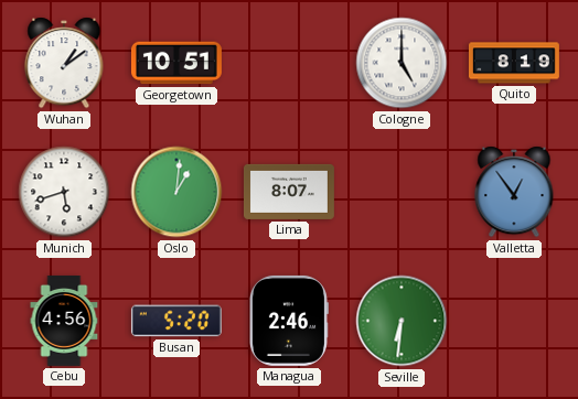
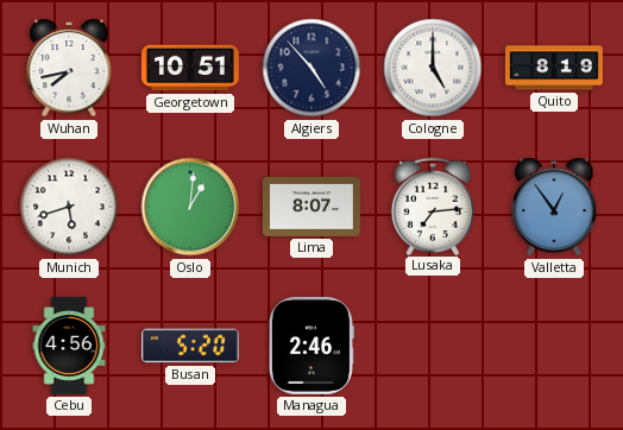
Wuhan: 1:09 -> 7:43 (69, 68)
Algiers: none -> 4:53 (311, 68)
Lusaka: none -> 7:14 (432, 205)
Seville: 6:31 -> none (402, 321)
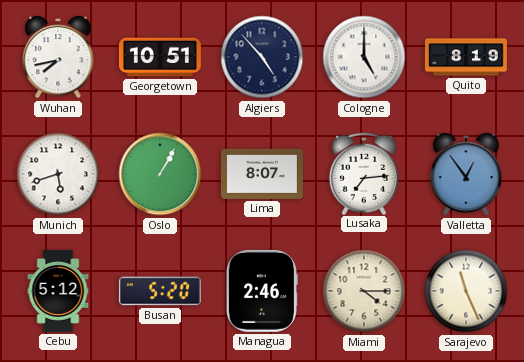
Oslo: 1:01 -> 1:05 (160, 174)
Cebu: 4:56 -> 5:12 (58, 291)
Miami: none -> 4:15 (364, 291)
Sarajevo: none -> 11:26 (466, 291)
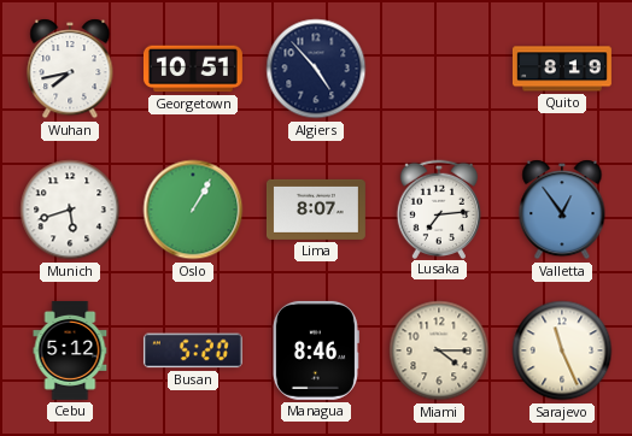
Cologne: 5:00 -> none (364, 57)
Managua: 2:46 -> 8:46 (316, 350)
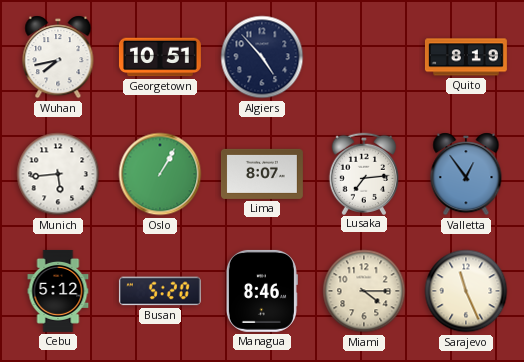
Munich: 5:42 -> 5:44 (58, 174)
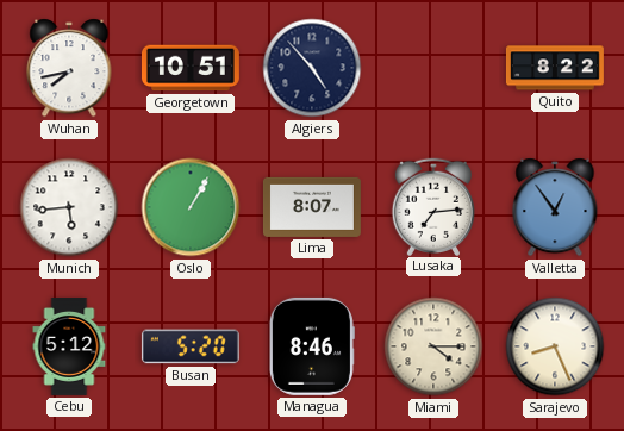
Quito: 8:19 -> 8:22 (555, 68)
Sarajevo: 11:26 -> 8:26 (555, 346)
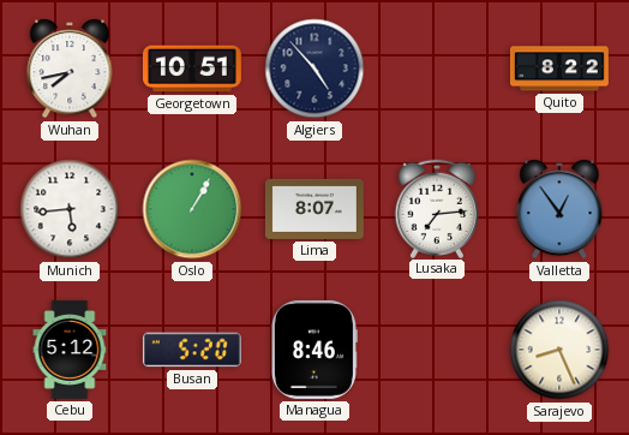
Miami: 4:15 -> none (433, 346)
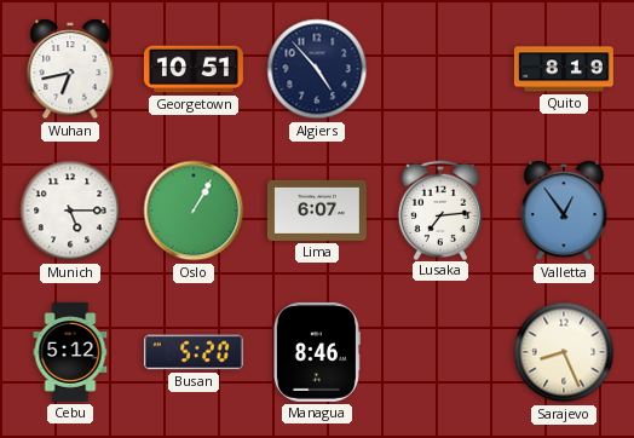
Wuhan: 7:43 -> 6:43 (70, 69)
Quito: 8:22 -> 8:19 (564, 69)
Munich: 5:44 -> 5:15 (70, 211)
Lima: 8:07 -> 6:07 (317, 211)
